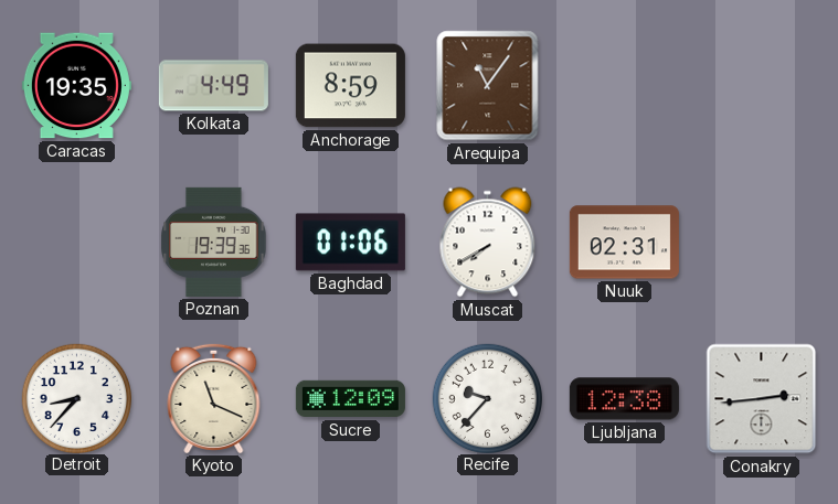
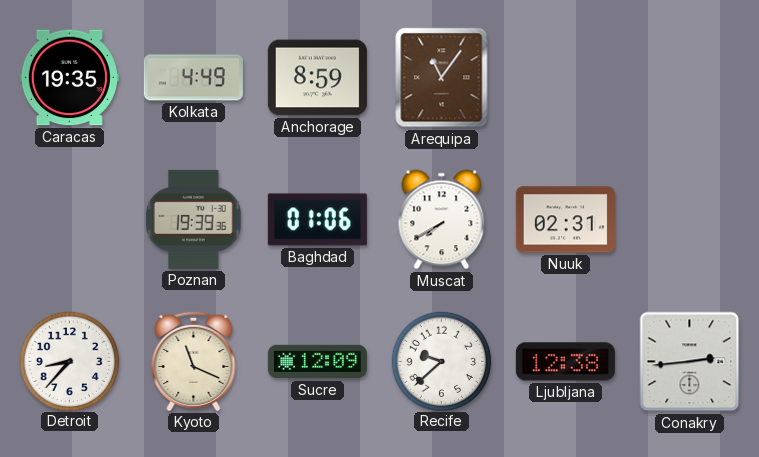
Recife: 9:37 -> 9:38 (441, 361)
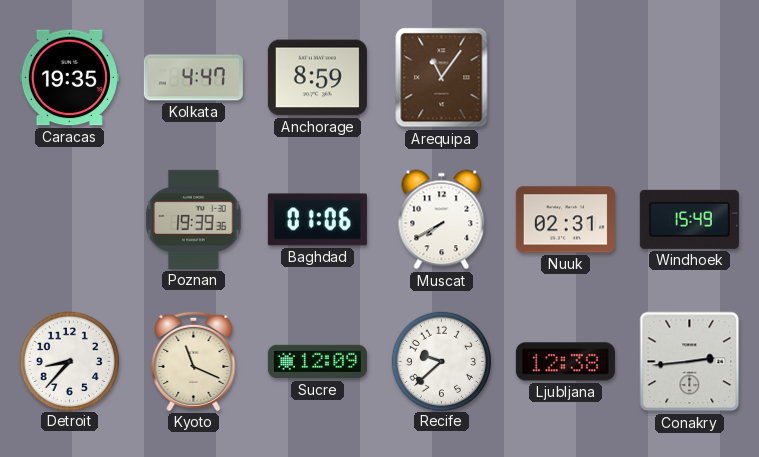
Kolkata: 4:49 -> 4:47 (193, 78)
Windhoek: none -> 15:49 (689, 219)
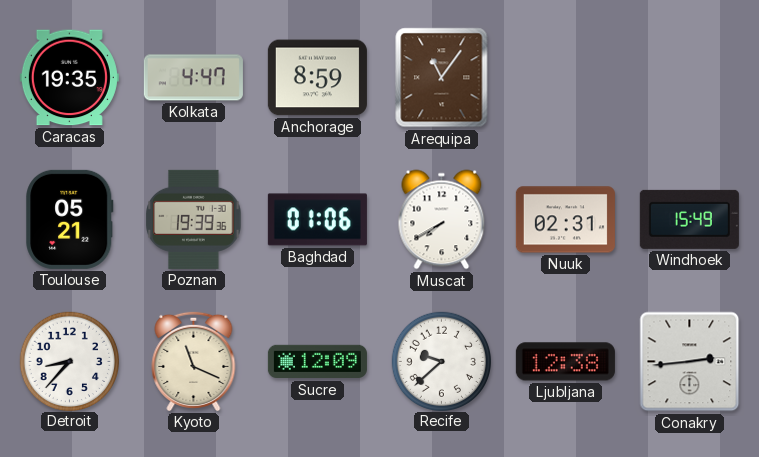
Toulouse: none -> 05:21 (70, 219)
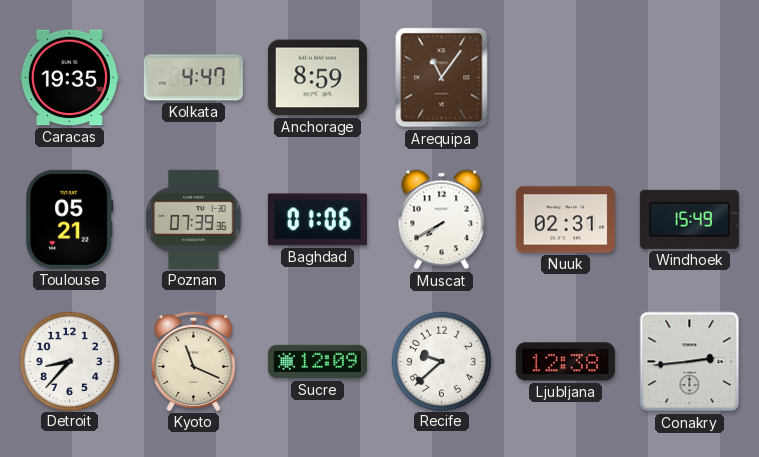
Poznan: 19:39 -> 07:39 (194, 219)
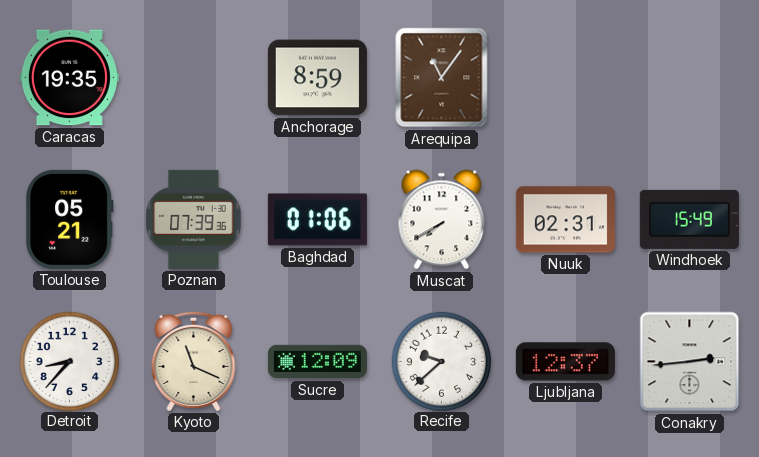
Kolkata: 4:47 -> none (193, 78)
Ljubljana: 12:38 -> 12:37 (565, 362)
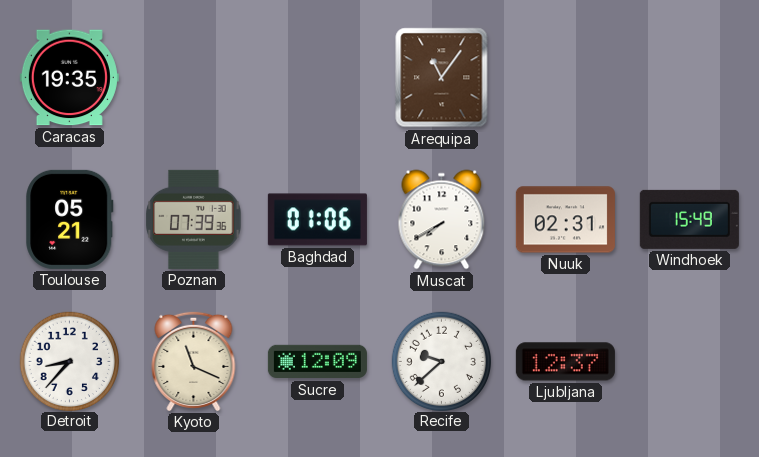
Anchorage: 8:59 -> none (317, 78)
Conakry: 2:44 -> none (690, 362)
